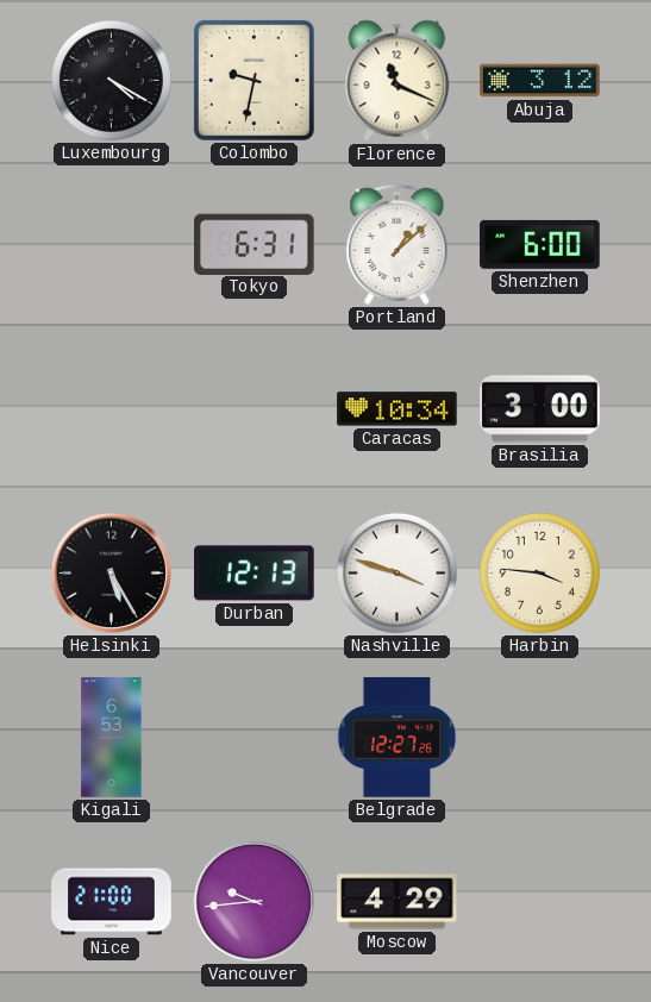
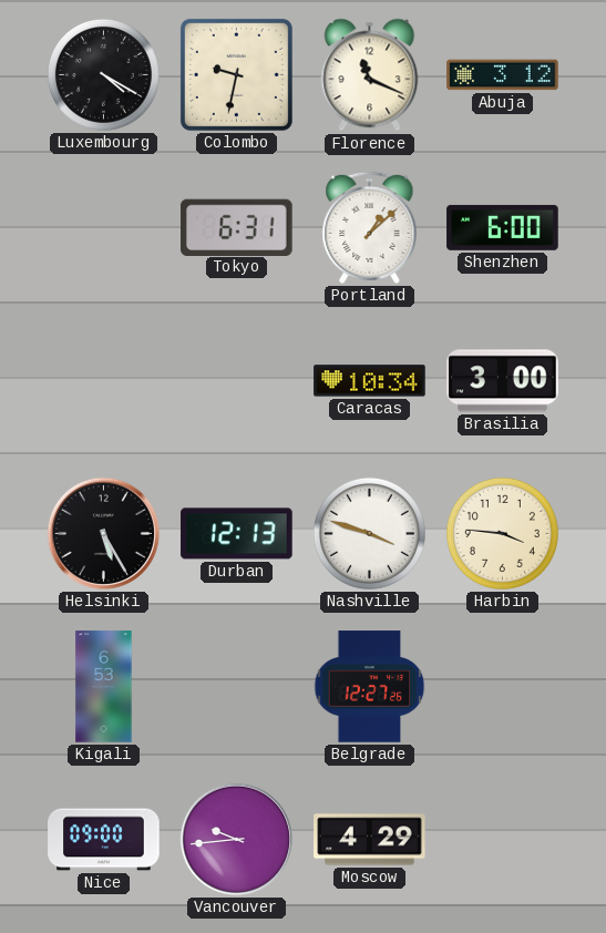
Nice: 21:00 -> 09:00 (104, 840)
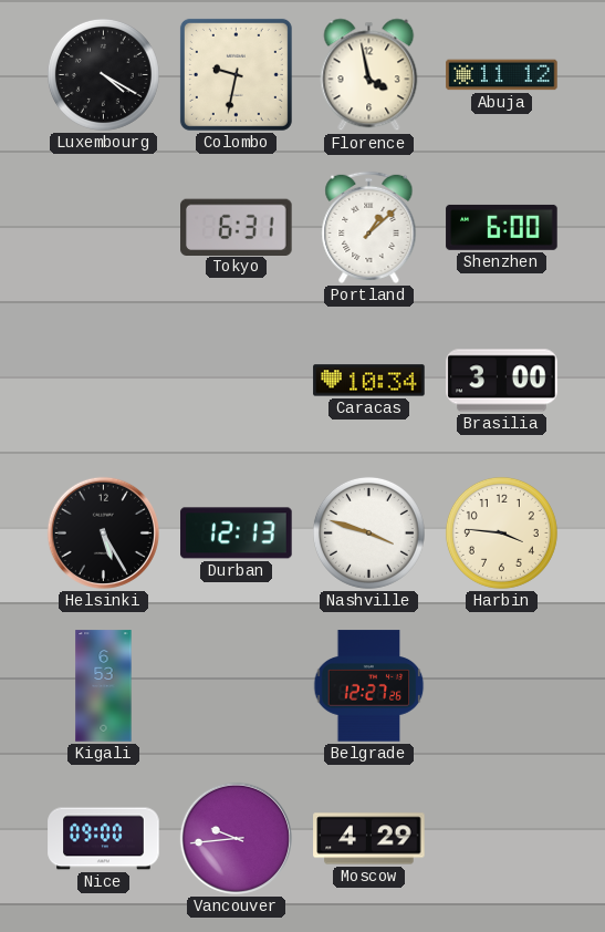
Florence: 11:19 -> 3:58 (369, 75)
Abuja: 3:12 -> 11:12 (502, 75)
